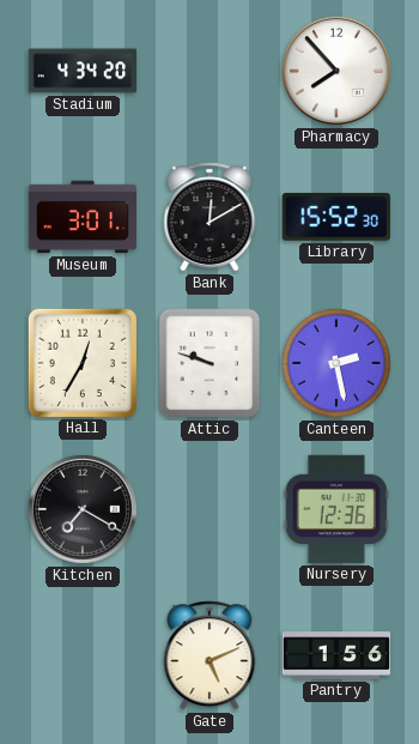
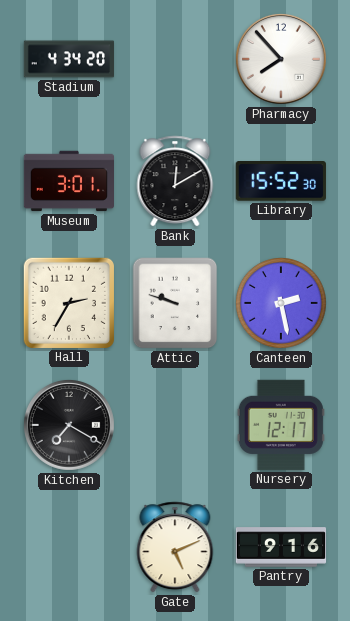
Hall: 12:35 -> 2:35 (69, 303)
Nursery: 12:36 -> 12:17 (281, 425)
Pantry: 1:56 -> 9:16 (281, 547)
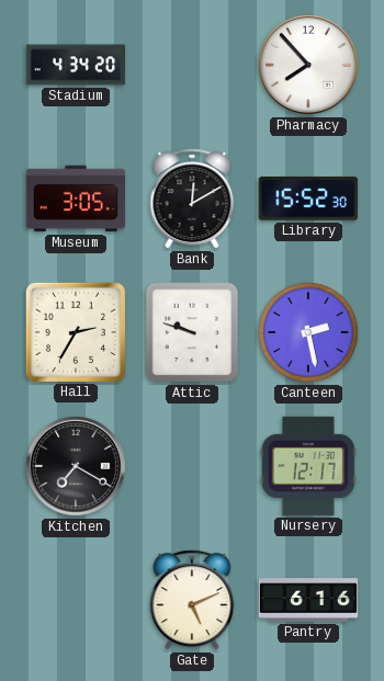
Museum: 3:01 -> 3:05 (75, 198)
Pantry: 9:16 -> 6:16 (308, 600)
